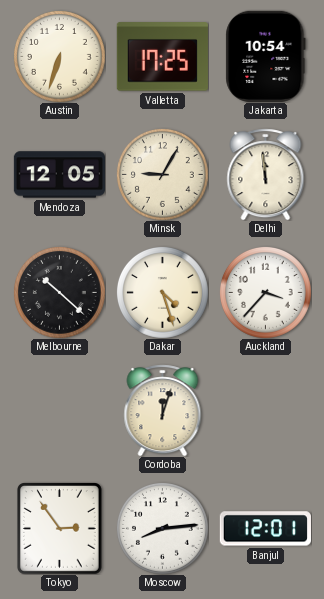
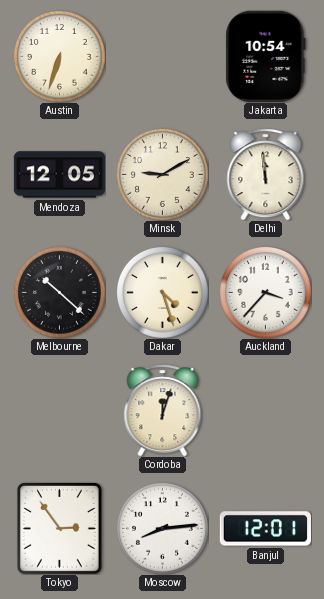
Valletta: 17:25 -> none (162, 57)
Minsk: 9:05 -> 9:10 (162, 174)
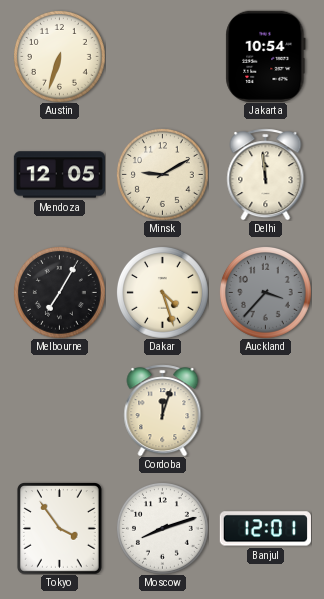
Melbourne: 10:22 -> 7:05 (59, 292)
Auckland dial: white -> grey (265, 292)
Tokyo: 2:54 -> 3:54 (59, 529)
Moscow: 8:14 -> 8:12 (162, 528)
